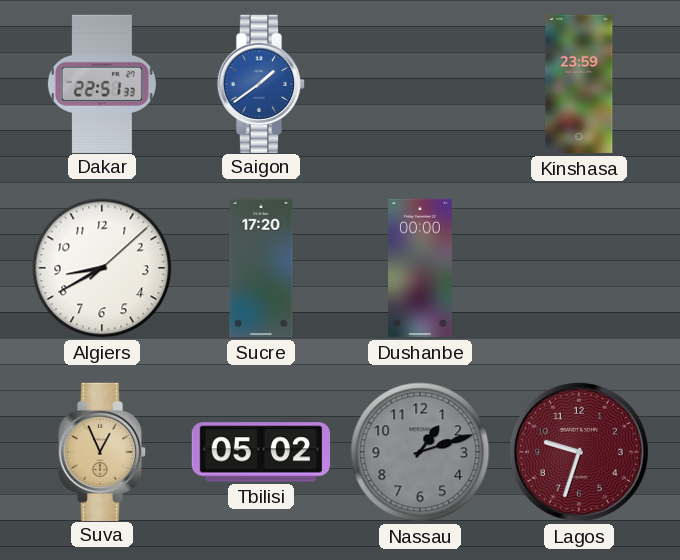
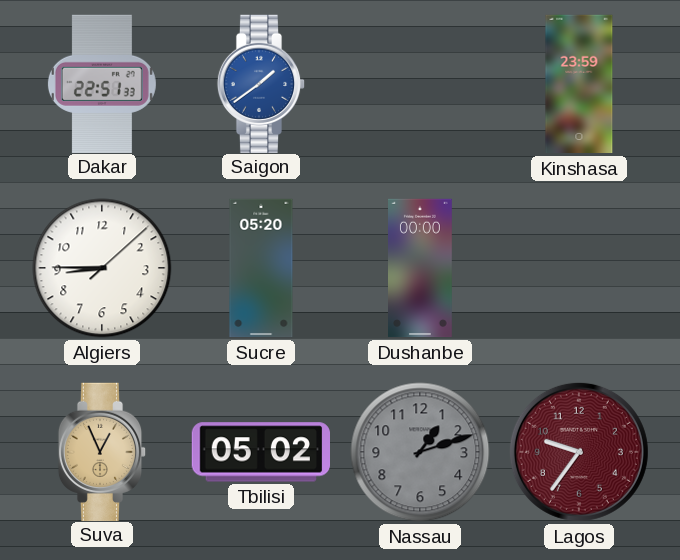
Algiers: 8:40 -> 8:45 (102, 268)
Sucre: 17:20 -> 05:20 (261, 268)
Lagos: 9:33 -> 9:36 (579, 452)
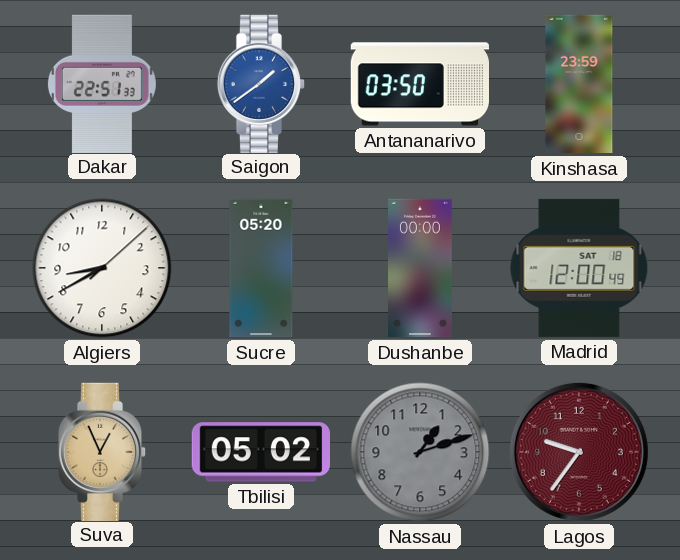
Antananarivo: none -> 03:50 (419, 84)
Algiers: 8:45 -> 8:40 (102, 268)
Madrid: none -> 12:00 (579, 268)
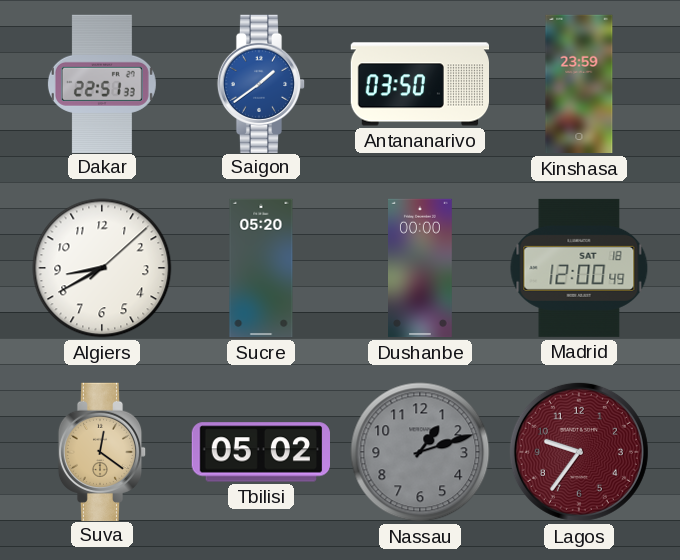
Suva: 12:56 -> 12:21 (102, 451)
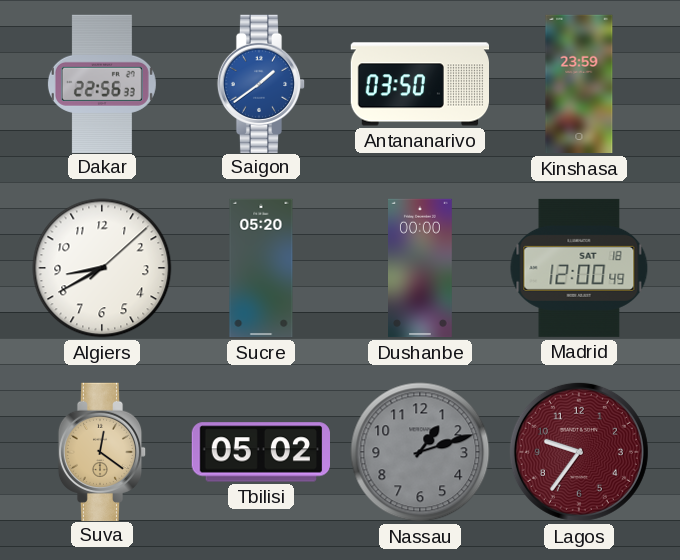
Dakar: 22:51 -> 22:56 (102, 83)
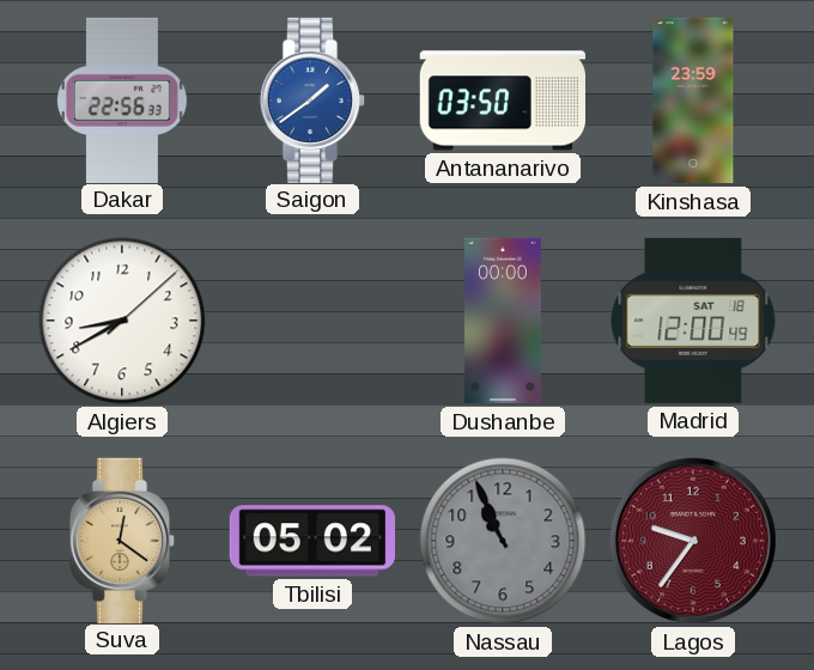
Sucre: 05:20 -> none (261, 268)
Nassau: 1:12 -> 10:56 (503, 541)
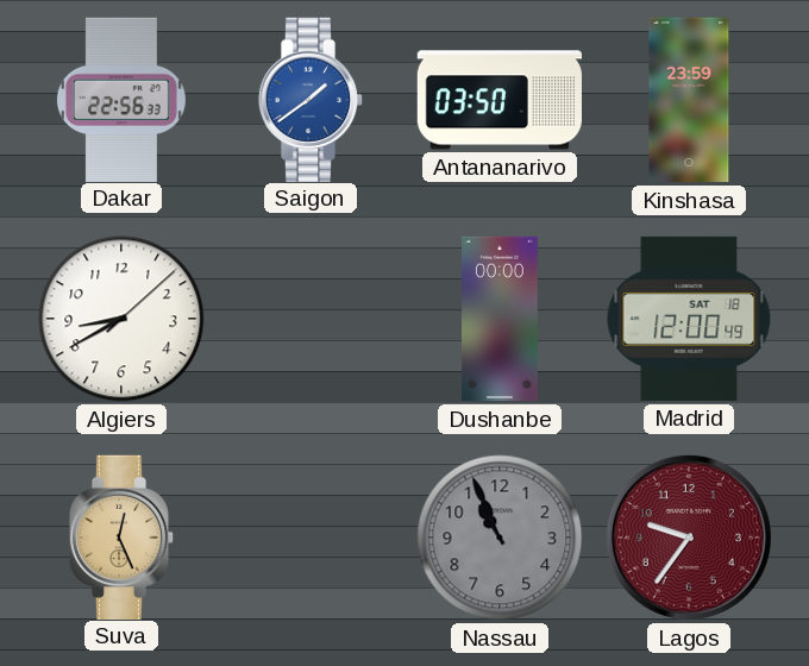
Suva: 12:21 -> 12:26 (121, 536)
Tbilisi: 05:02 -> none (311, 541)
